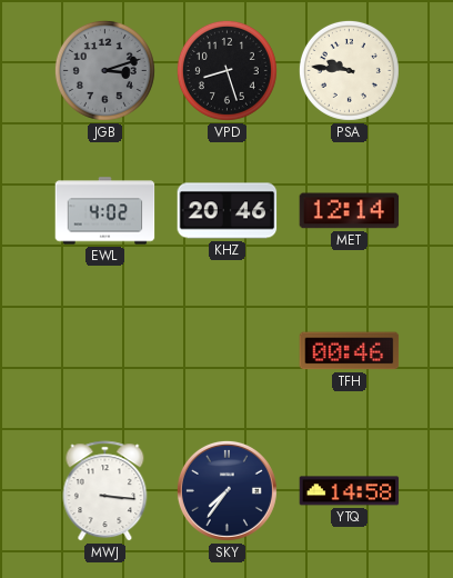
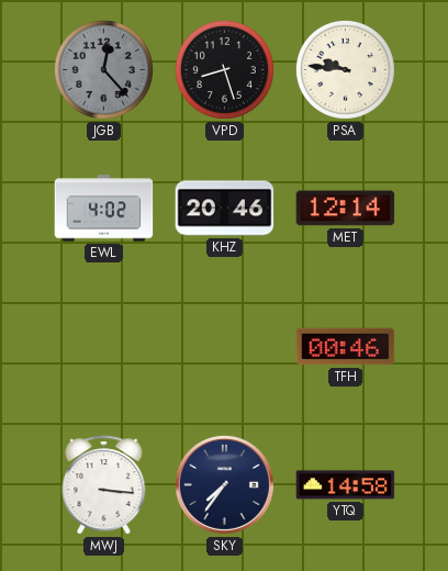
JGB: 3:12 -> 12:23 (103, 69)
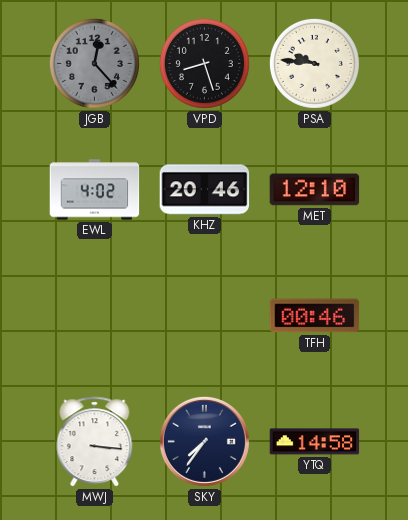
MET: 12:14 -> 12:10 (315, 190)
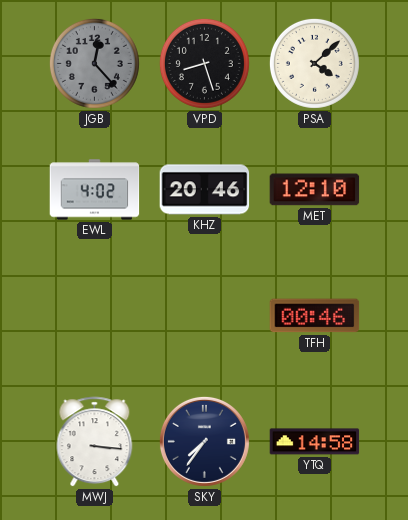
PSA: 9:46 -> 4:08 (314, 63)
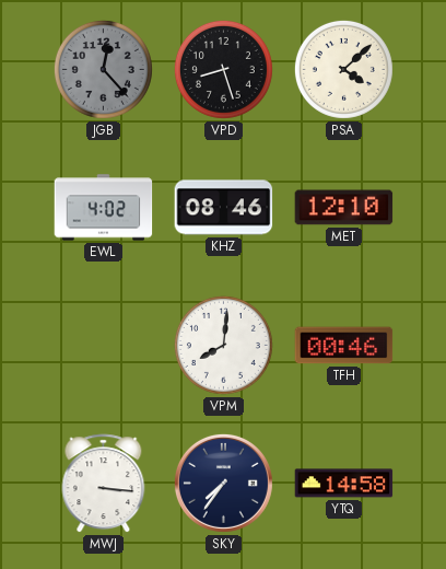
KHZ: 20:46 -> 08:46 (224, 208)
VPM: none -> 8:01 (223, 345)
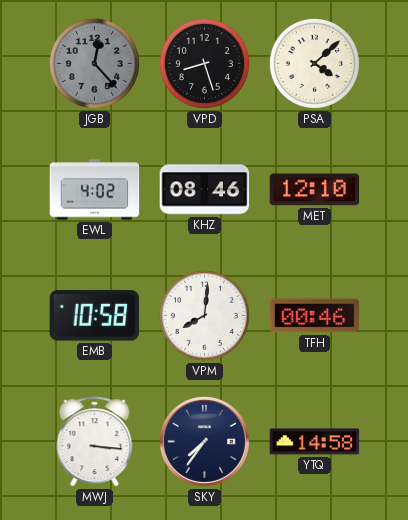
EMB: none -> 10:58 (95, 316)
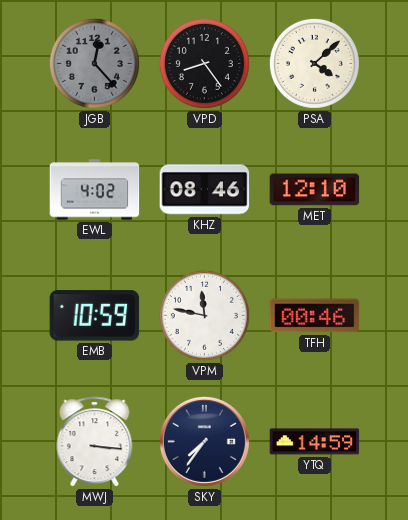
VPD: 8:27 -> 8:24 (204, 63)
EMB: 10:58 -> 10:59 (95, 316)
VPM: 8:01 -> 11:47 (204, 315)
YTQ: 14:58 -> 14:59 (315, 442)
